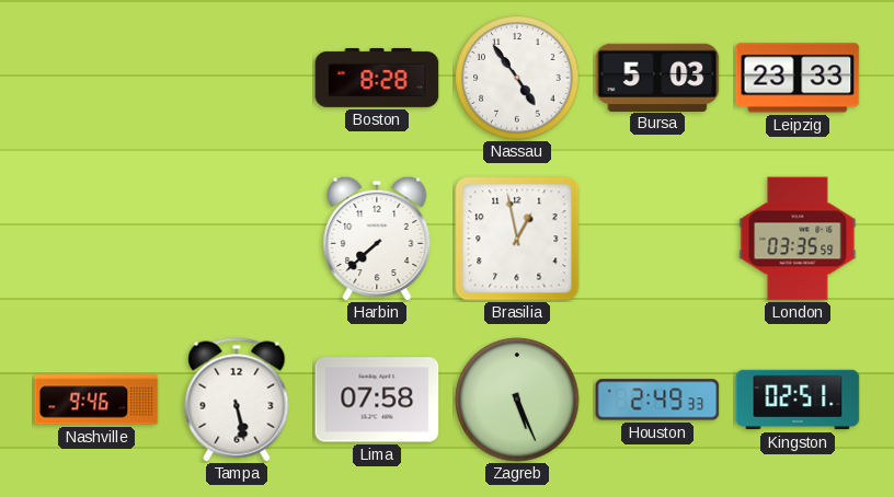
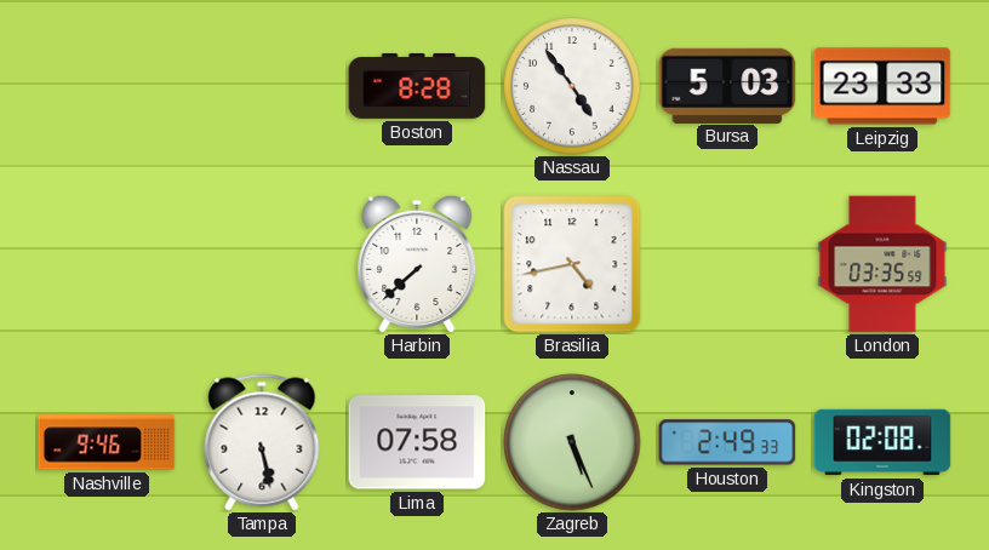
Brasilia: 12:58 -> 4:43 (572, 264)
Kingston: 02:51 -> 02:08 (882, 442)
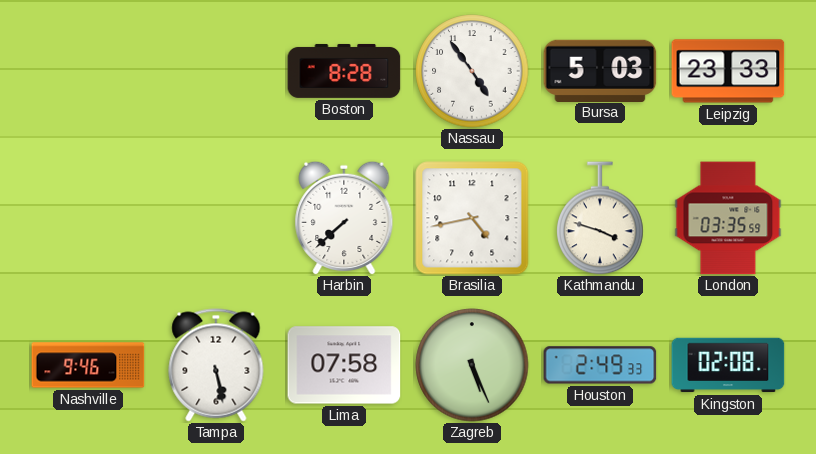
Kathmandu: none -> 3:48 (600, 218)
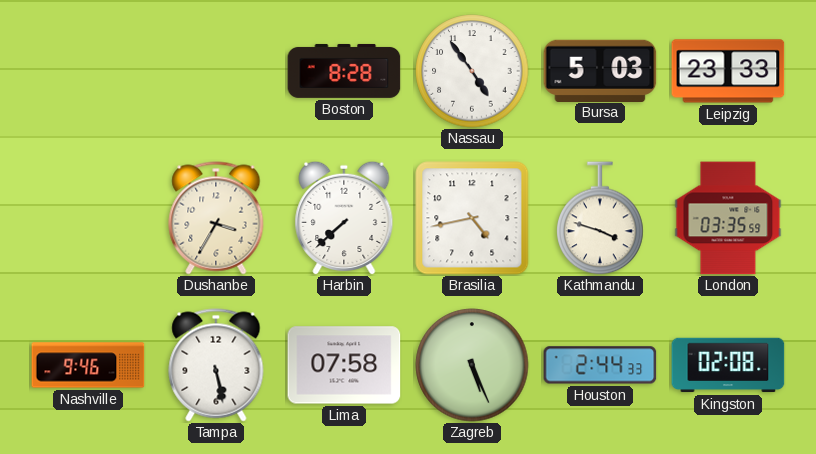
Dushanbe: none -> 3:35 (216, 218)
Houston: 2:49 -> 2:44 (600, 365)
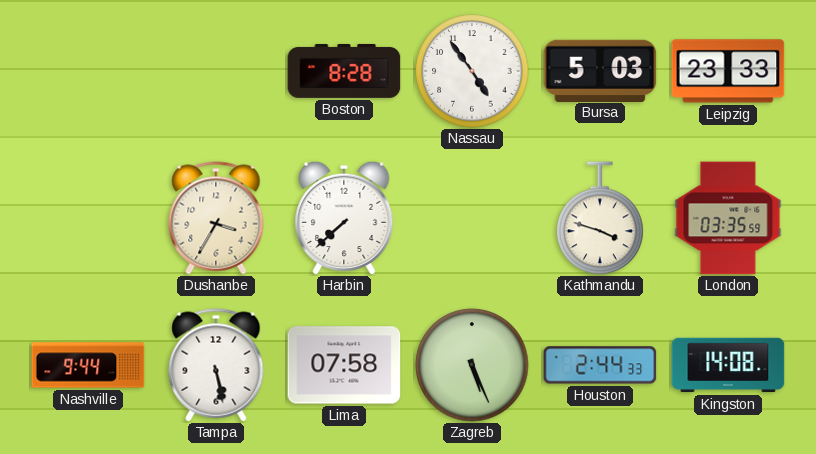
Brasilia: 4:43 -> none (472, 218)
Nashville: 9:46 -> 9:44 (88, 365)
Kingston: 02:08 -> 14:08 (728, 365)
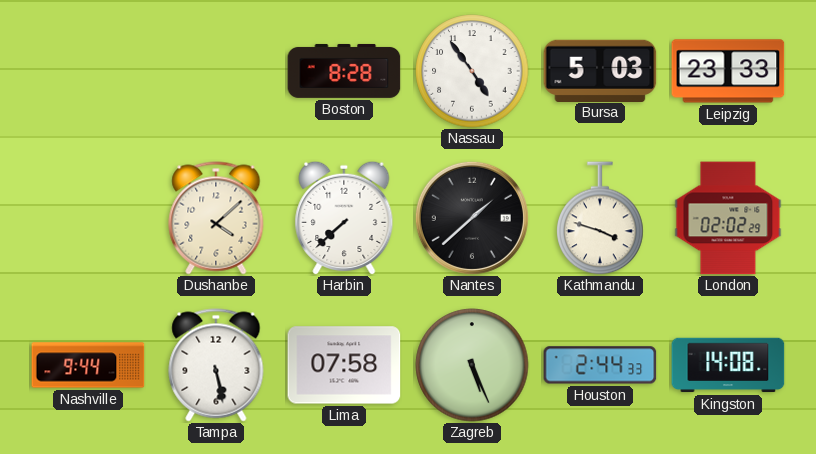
Dushanbe: 3:35 -> 4:08 (216, 218)
Nantes: none -> 1:38 (472, 218)
London: 03:35 -> 02:02 (728, 218)
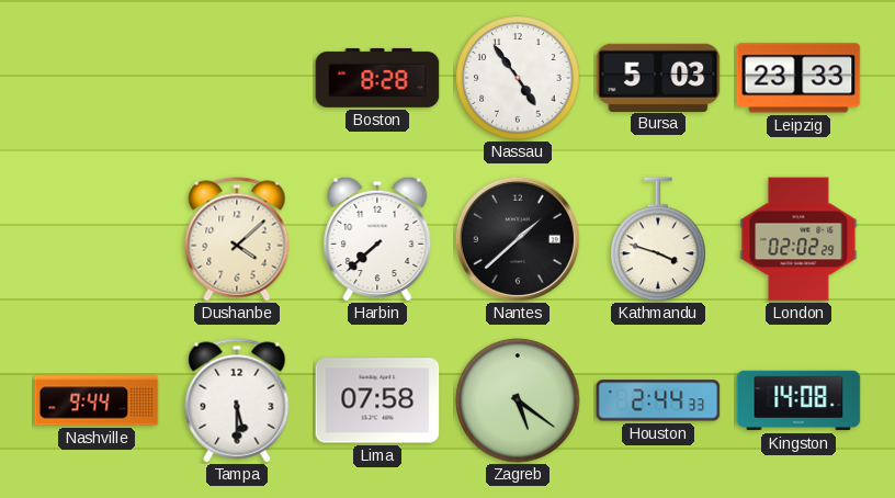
Tampa: 5:28 -> 5:30 (237, 400)
Zagreb: 5:26 -> 5:21 (518, 400)
